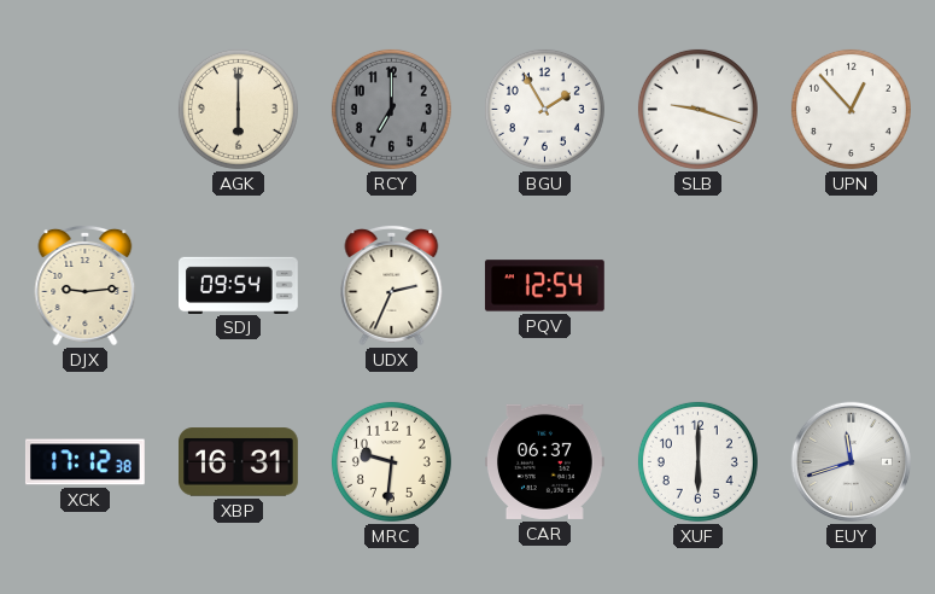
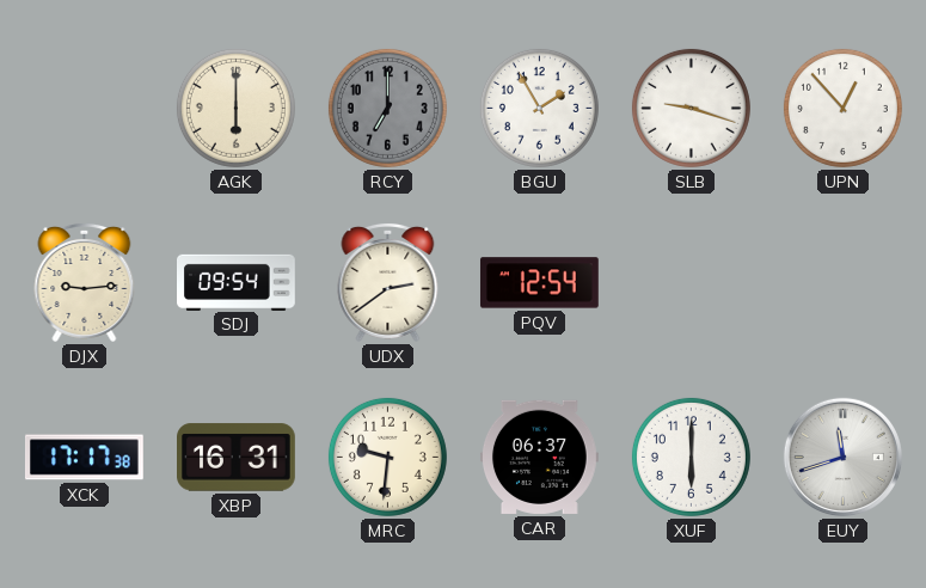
UDX: 2:34 -> 2:39 (388, 282)
XCK: 17:12 -> 17:17 (84, 458)
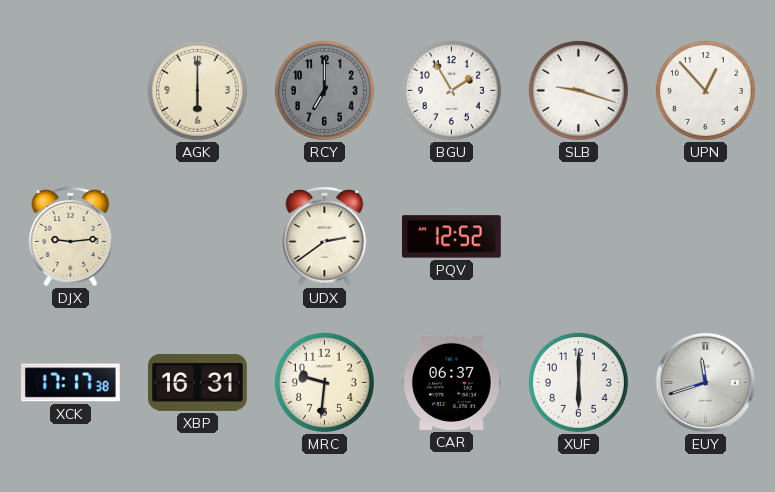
SDJ: 09:54 -> none (237, 282)
PQV: 12:54 -> 12:52 (451, 237)
